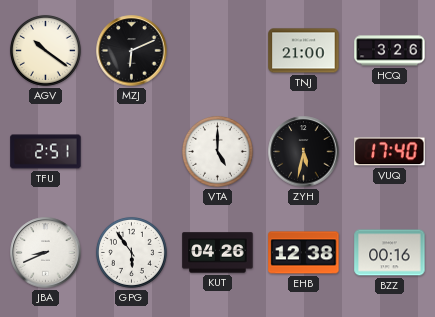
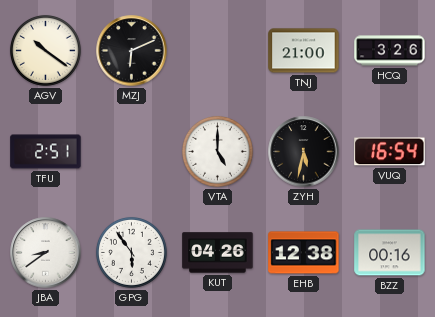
VUQ: 17:40 -> 16:54 (390, 152)
JBA: 8:41 -> 8:39 (46, 253)
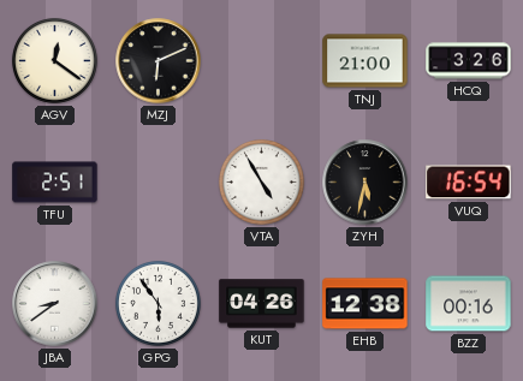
AGV: 10:21 -> 12:21 (54, 60)
VTA: 5:00 -> 4:55 (261, 181)
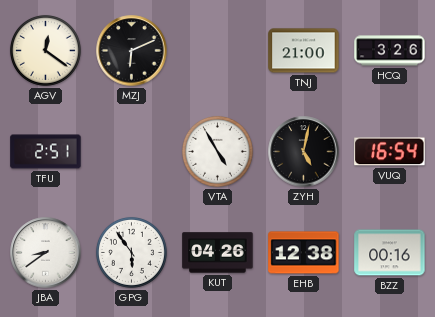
ZYH: 5:32 -> 5:02 (304, 152)
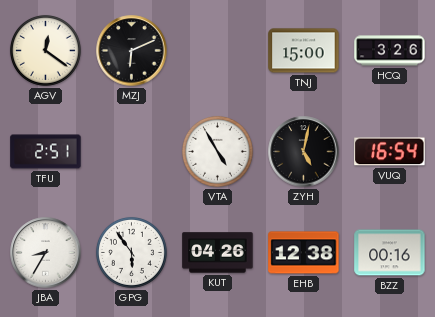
TNJ: 21:00 -> 15:00 (304, 51)
JBA: 8:39 -> 8:35 (46, 253)
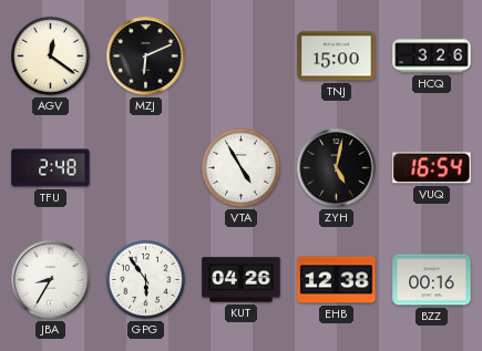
TFU: 2:51 -> 2:48 (51, 168)
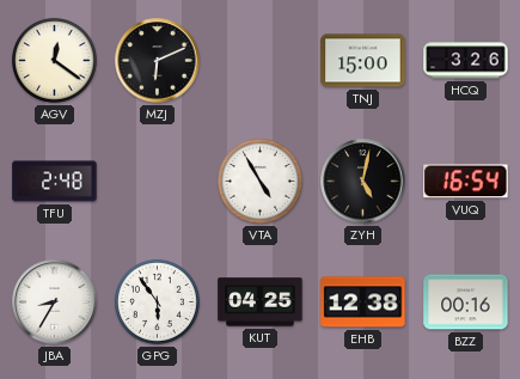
KUT: 04:26 -> 04:25 (261, 302)
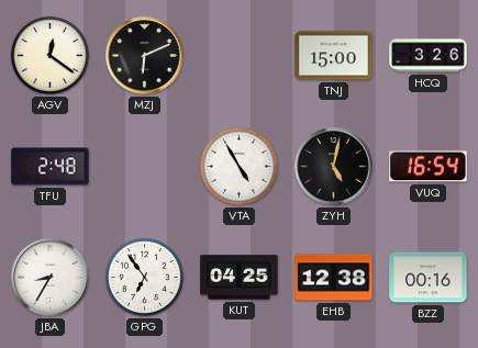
GPG: 5:54 -> 6:54 (144, 277)
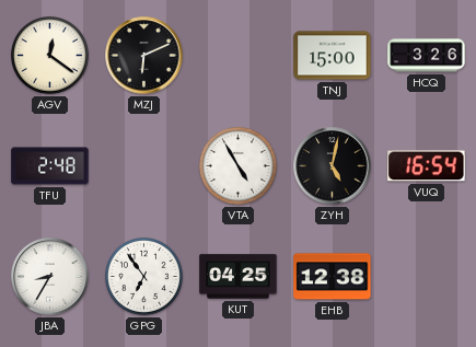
BZZ: 00:16 -> none (429, 278)
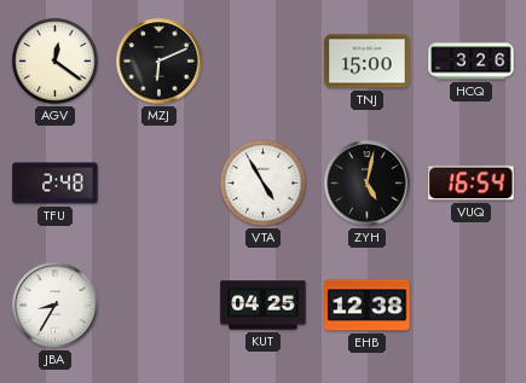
GPG: 6:54 -> none (143, 276)
